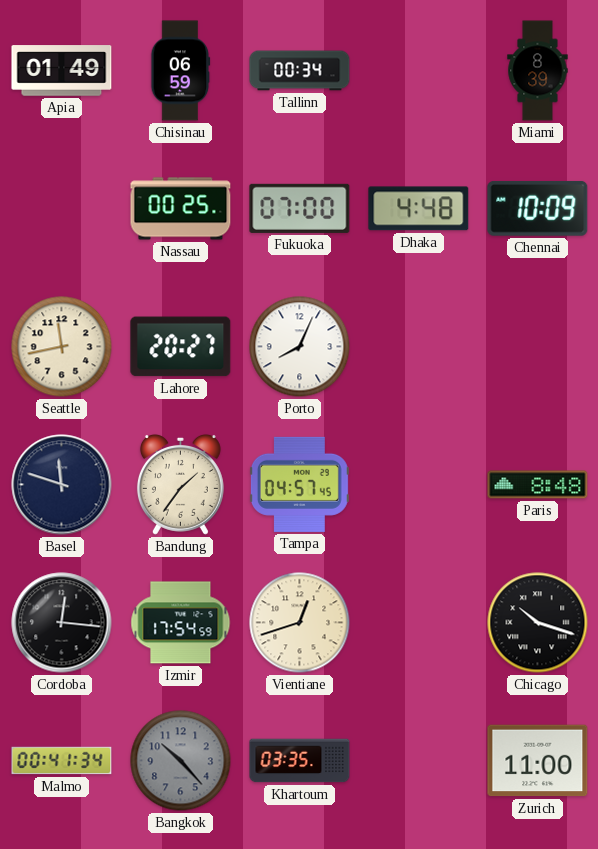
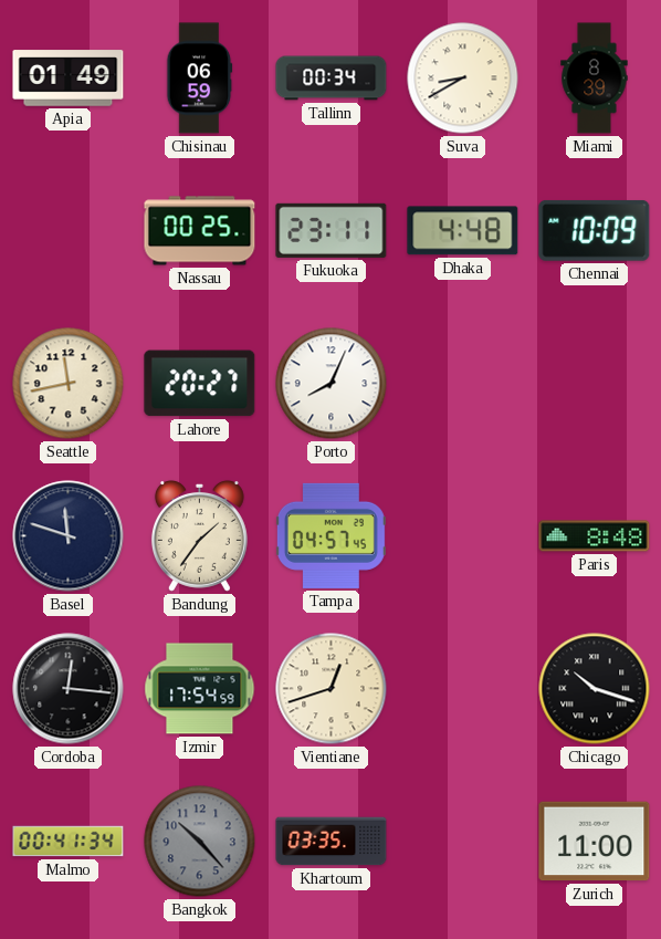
Suva: none -> 8:40 (463, 79)
Fukuoka: 07:00 -> 23:11 (332, 230)
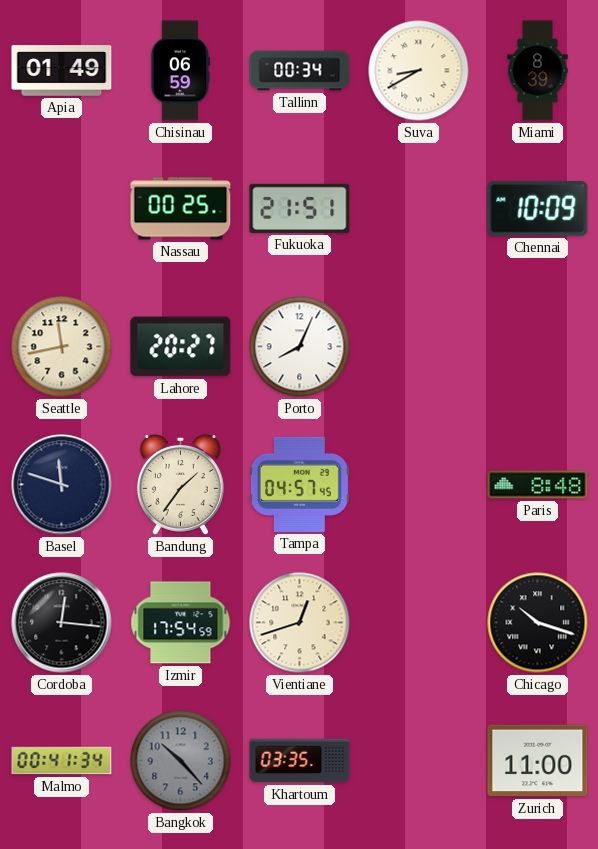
Fukuoka: 23:11 -> 21:51 (300, 208)
Dhaka: 4:48 -> none (463, 231)
